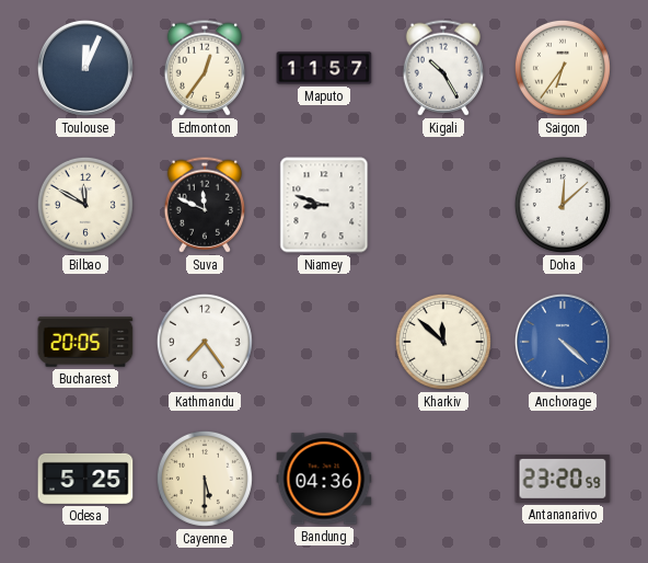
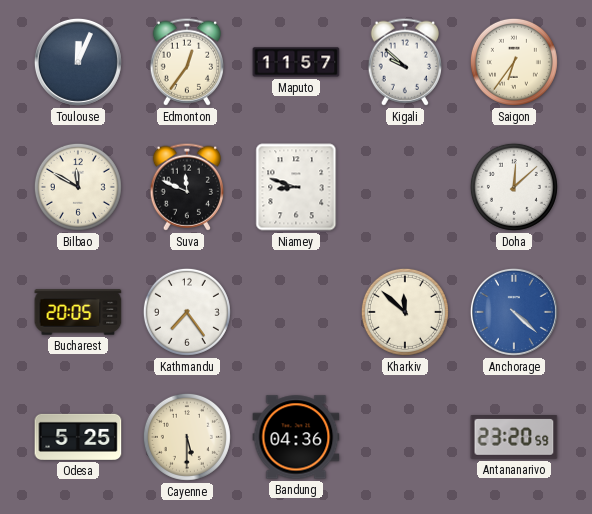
Kigali: 10:25 -> 9:52 (404, 62)
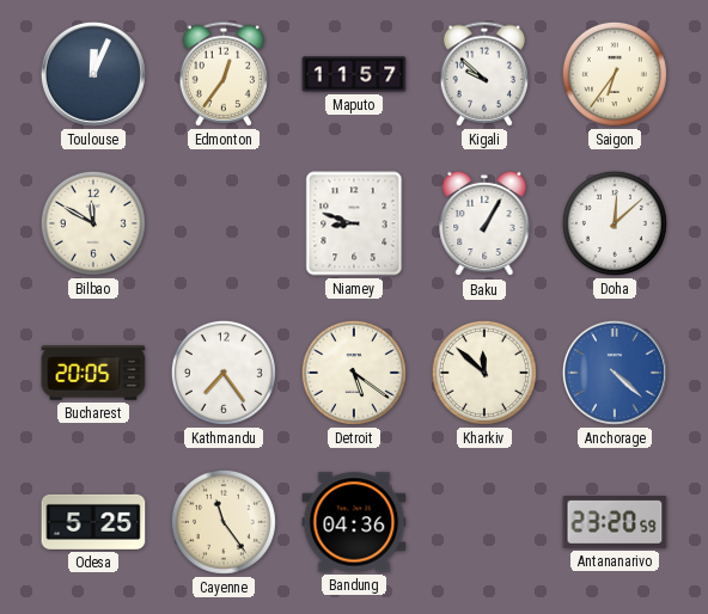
Suva: 11:49 -> none (186, 187)
Baku: none -> 1:05 (484, 223)
Detroit: none -> 5:21 (354, 373)
Cayenne: 5:30 -> 11:24 (224, 522)
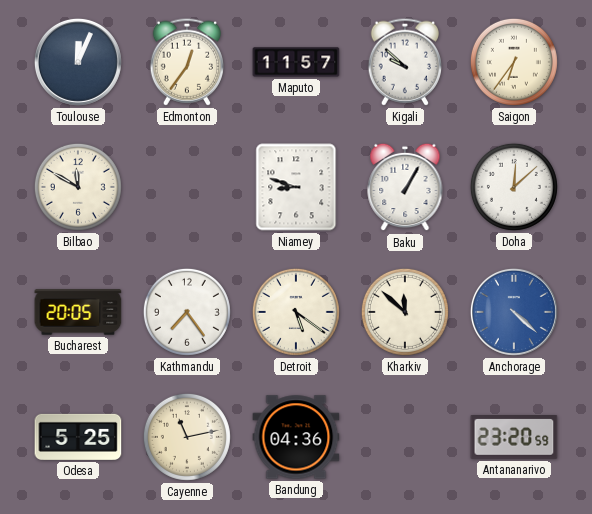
Cayenne: 11:24 -> 11:13 (187, 437)
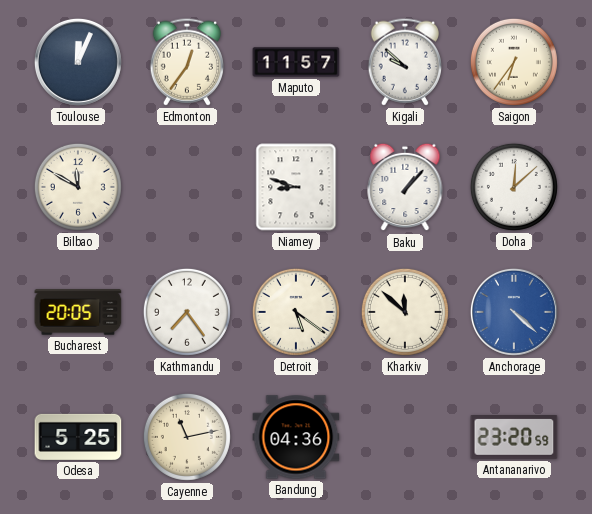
Baku: 1:05 -> 1:07 (405, 187)
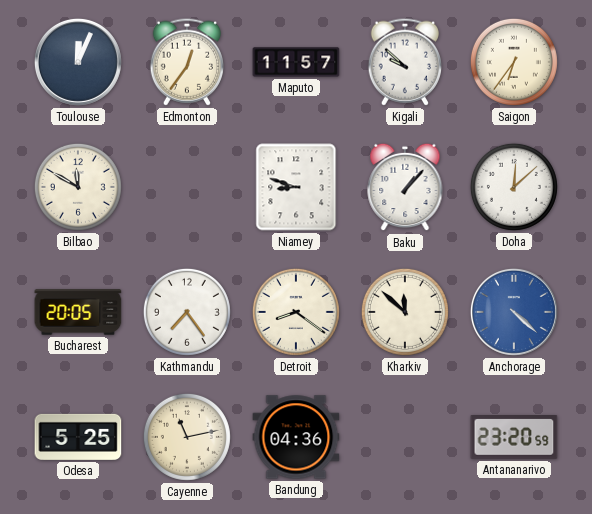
Detroit: 5:21 -> 8:21 (296, 312)
